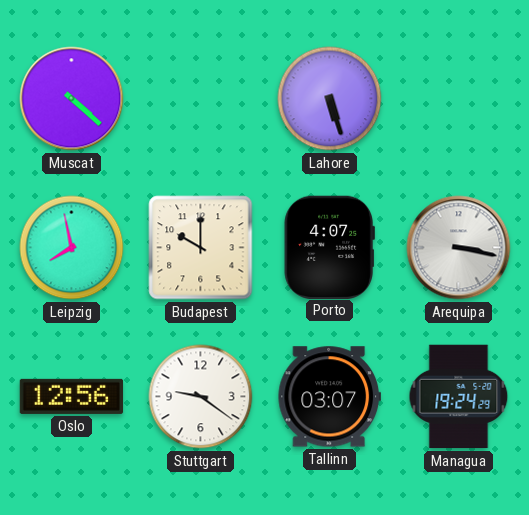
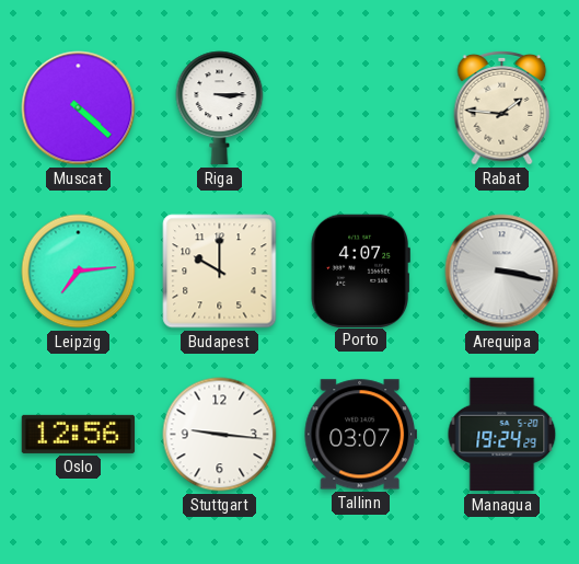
Riga: none -> 3:15 (220, 108)
Lahore: 5:27 -> none (330, 99)
Rabat: none -> 1:46 (502, 107)
Leipzig: 7:58 -> 7:14 (79, 272)
Stuttgart: 9:21 -> 9:16 (220, 435)
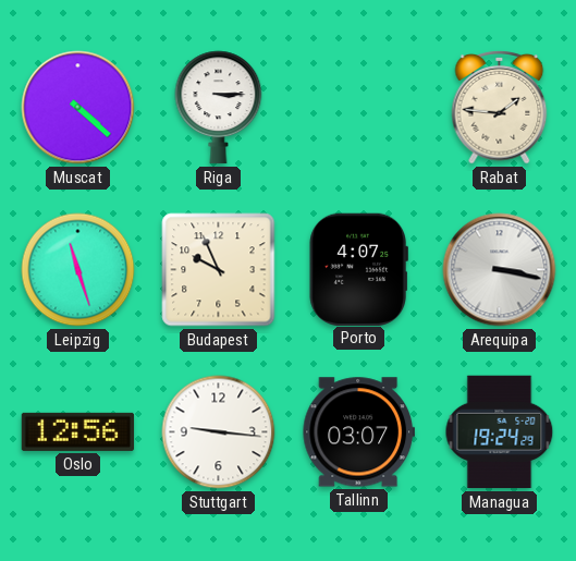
Leipzig: 7:14 -> 11:27 (78, 270)
Budapest: 10:00 -> 9:56 (219, 270)
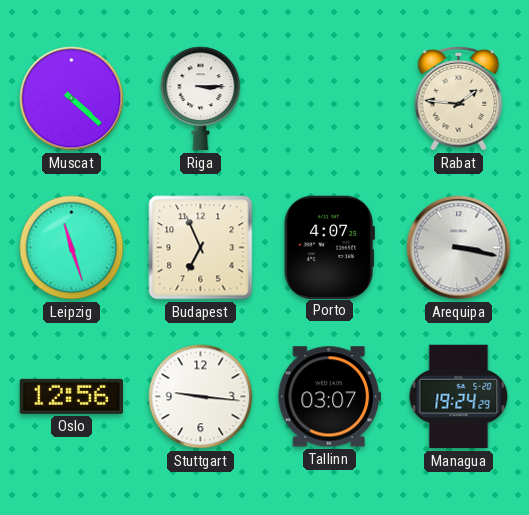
Budapest: 9:56 -> 6:56 (201, 248)
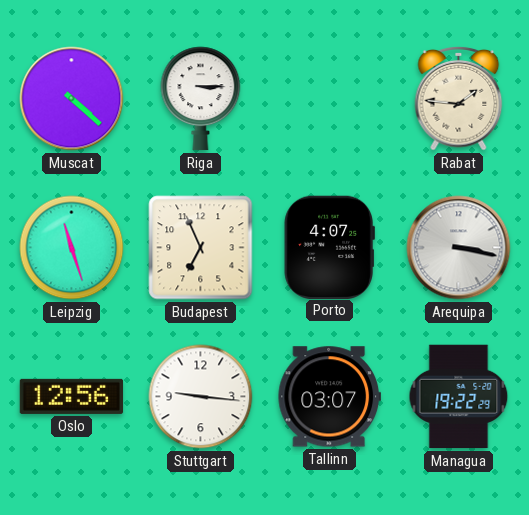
Managua: 19:24 -> 19:22 (459, 397)
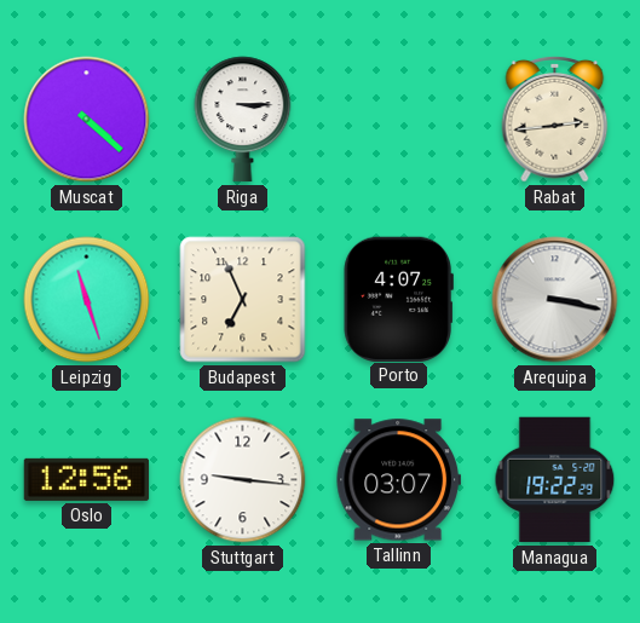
Rabat: 1:46 -> 2:44 (555, 119)
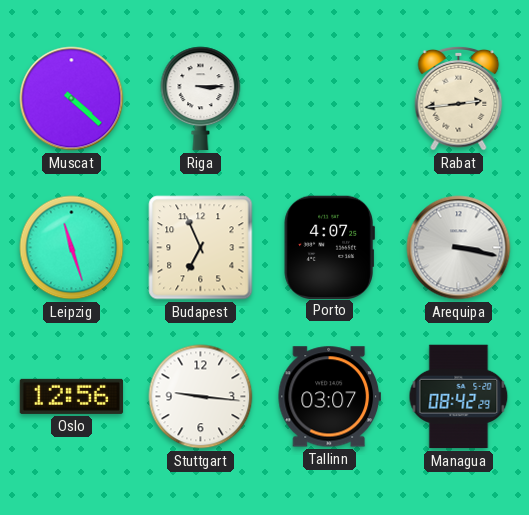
Managua: 19:22 -> 08:42 (459, 397)
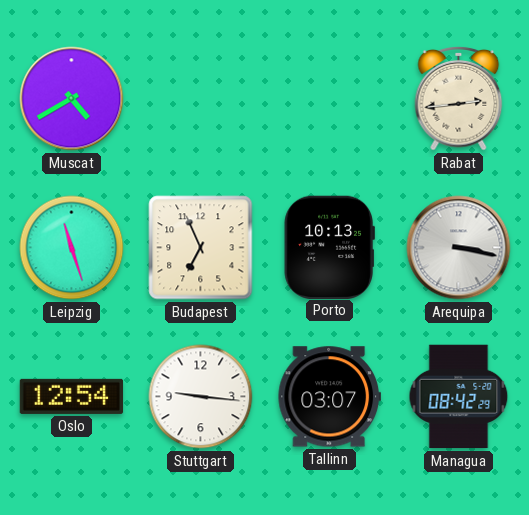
Muscat: 4:22 -> 4:40 (72, 99)
Riga: 3:15 -> none (201, 99)
Porto: 4:07 -> 10:13 (329, 247)
Oslo: 12:56 -> 12:54 (72, 396)
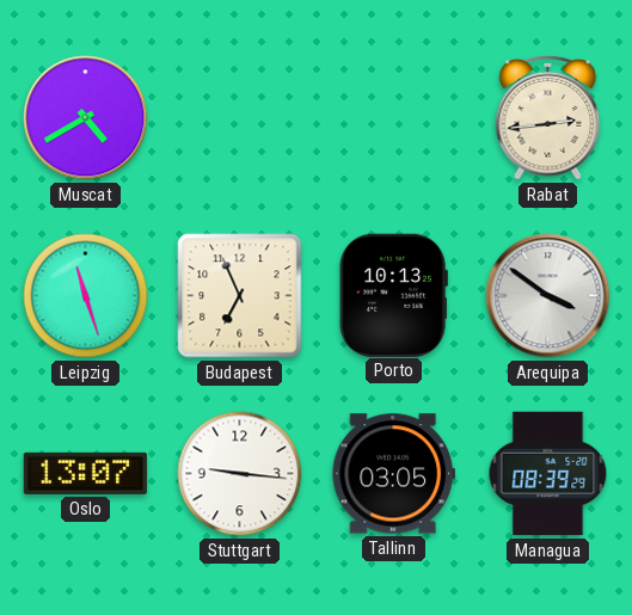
Arequipa: 3:17 -> 3:51 (548, 296)
Oslo: 12:54 -> 13:07 (86, 473)
Tallinn: 03:07 -> 03:05 (393, 474)
Managua: 08:42 -> 08:39 (548, 474)
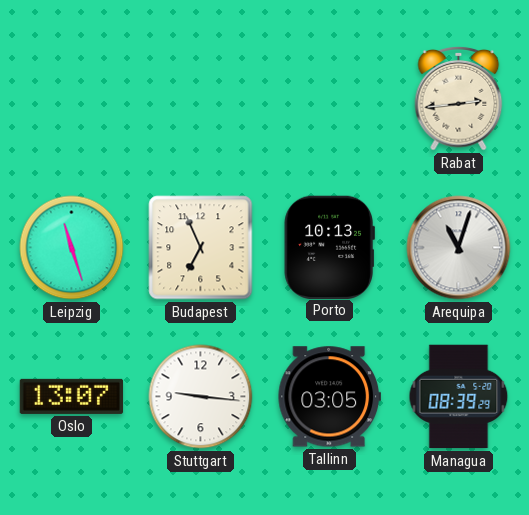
Muscat: 4:40 -> none (86, 118)
Arequipa: 3:51 -> 11:03 (459, 248)
